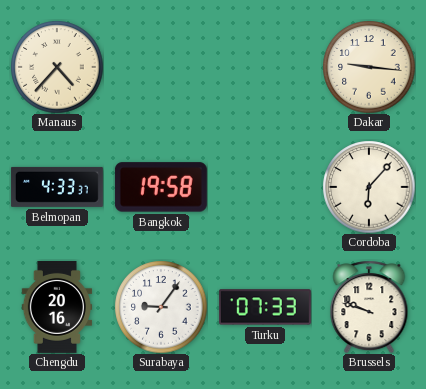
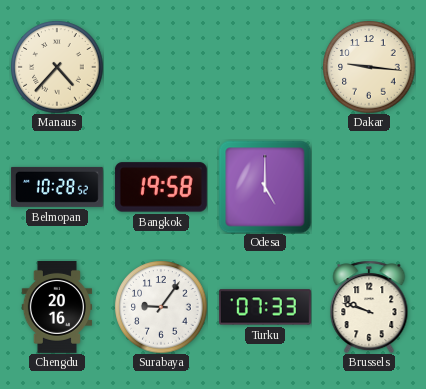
Belmopan: 4:33 -> 10:28 (57, 187)
Odesa: none -> 5:00 (265, 187)
Cordoba: 6:07 -> none (369, 187)
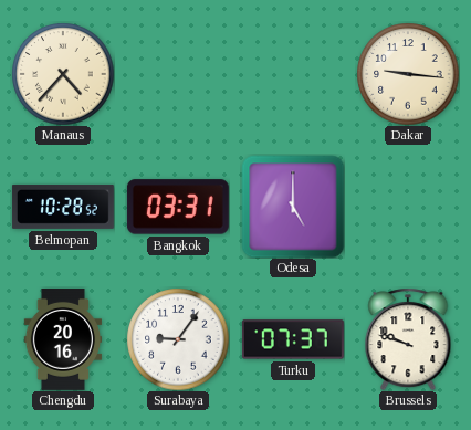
Bangkok: 19:58 -> 03:31 (178, 207)
Turku: 07:33 -> 07:37 (293, 339)
